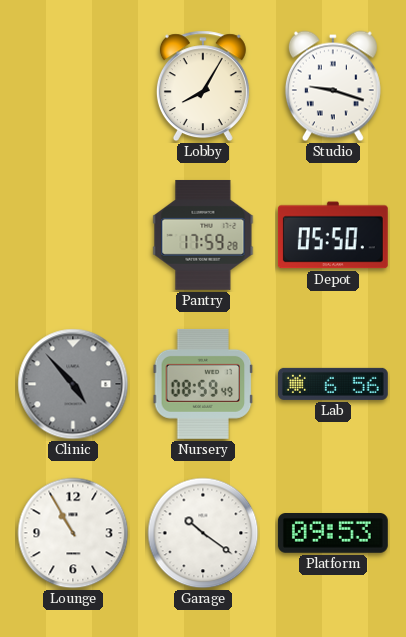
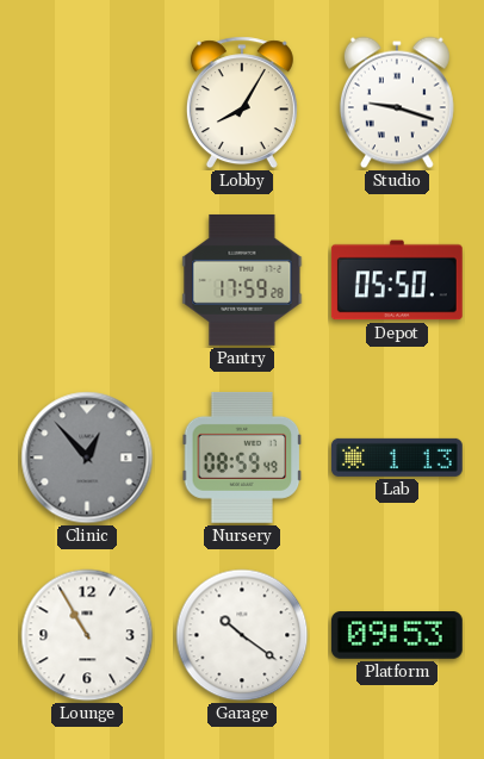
Clinic: 4:53 -> 12:53 (87, 458)
Lab: 6:56 -> 1:13 (397, 458)
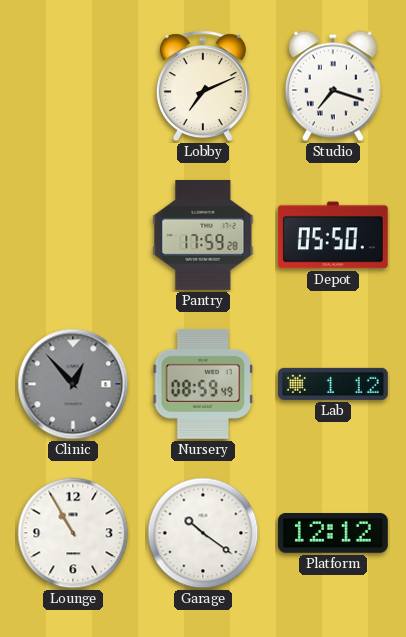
Lobby: 8:05 -> 7:11 (203, 86)
Studio: 9:18 -> 7:18 (333, 86)
Lab: 1:13 -> 1:12 (333, 384)
Platform: 09:53 -> 12:12 (333, 534)
